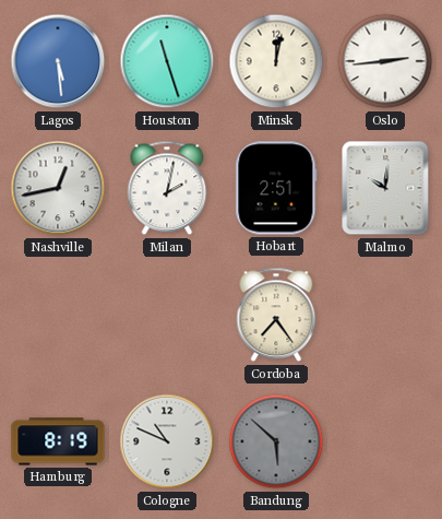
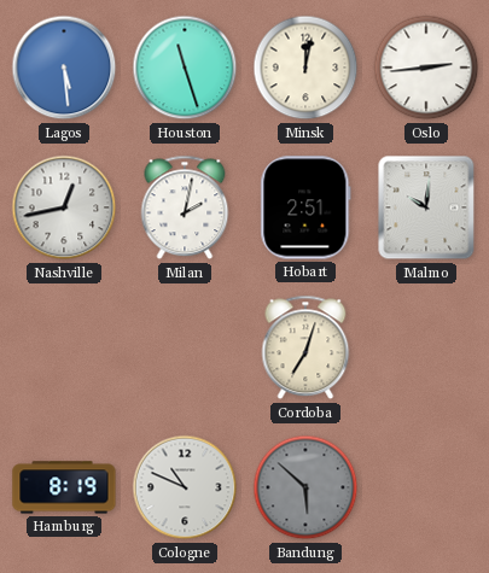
Cordoba: 7:24 -> 7:03 (305, 347)
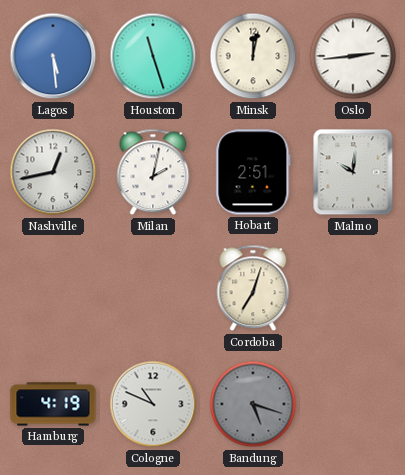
Hamburg: 8:19 -> 4:19 (53, 404)
Bandung: 5:52 -> 5:18 (253, 404)
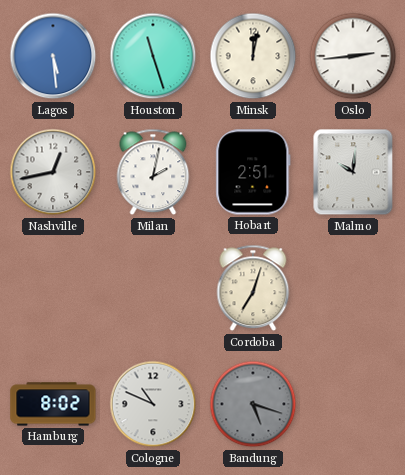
Hamburg: 4:19 -> 8:02 (53, 404)
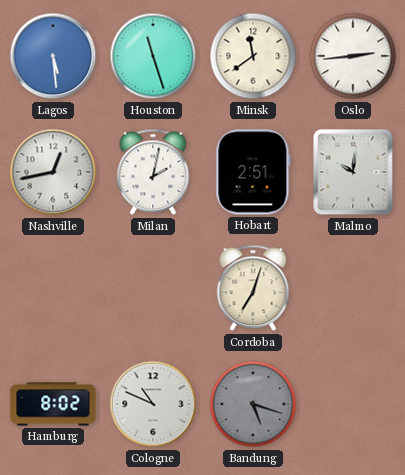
Minsk: 12:02 -> 11:39 (253, 56)
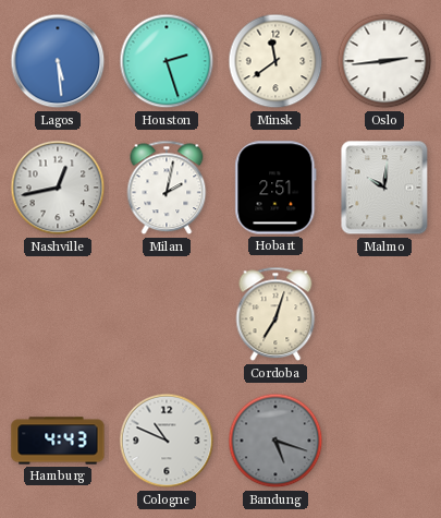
Houston: 11:27 -> 2:27 (167, 61)
Hamburg: 8:02 -> 4:43 (58, 441)
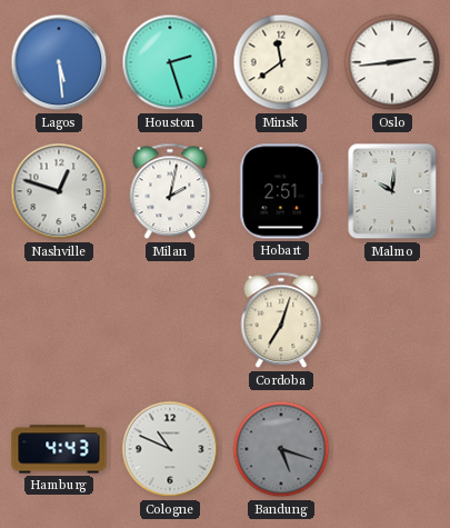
Nashville: 12:43 -> 12:48 (59, 191)
